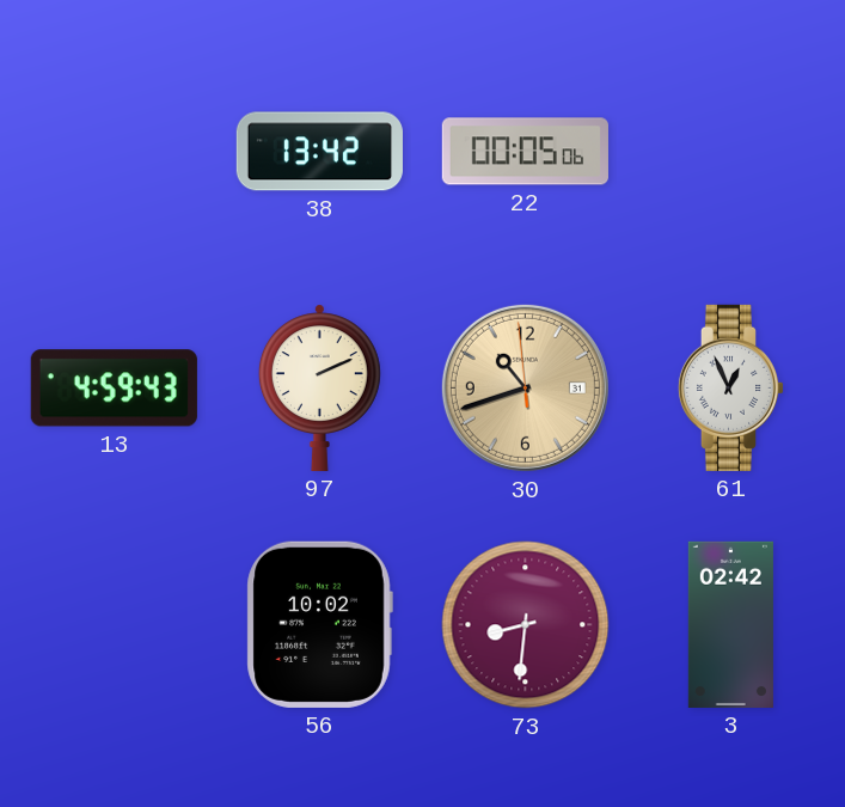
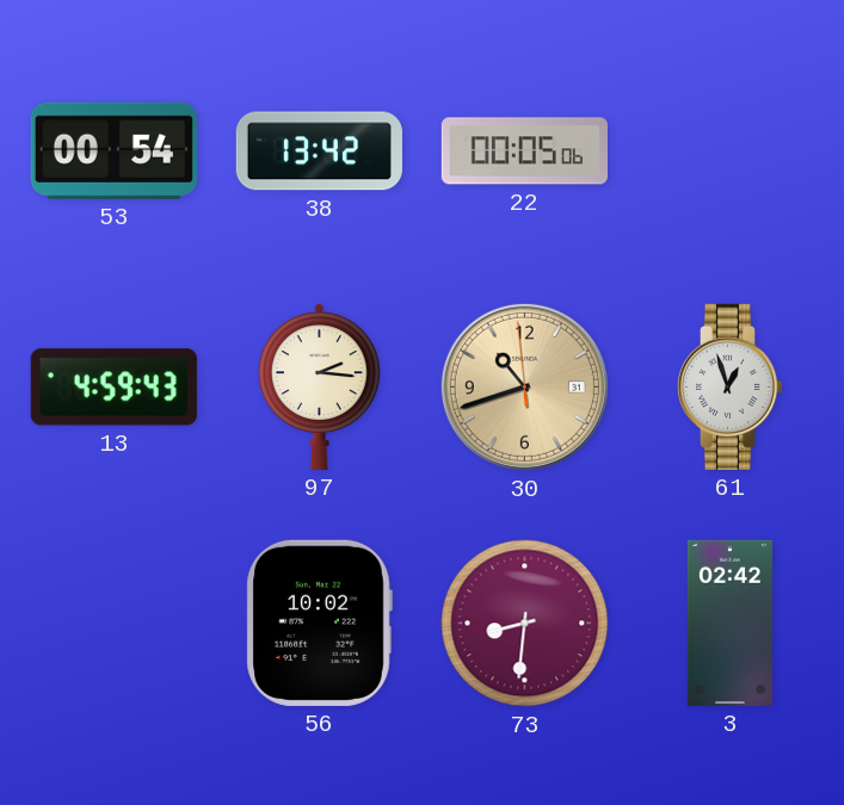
53: none -> 00:54 (113, 150)
97: 2:11 -> 2:16 (319, 386)
61: 12:56 -> 12:57 (731, 386)
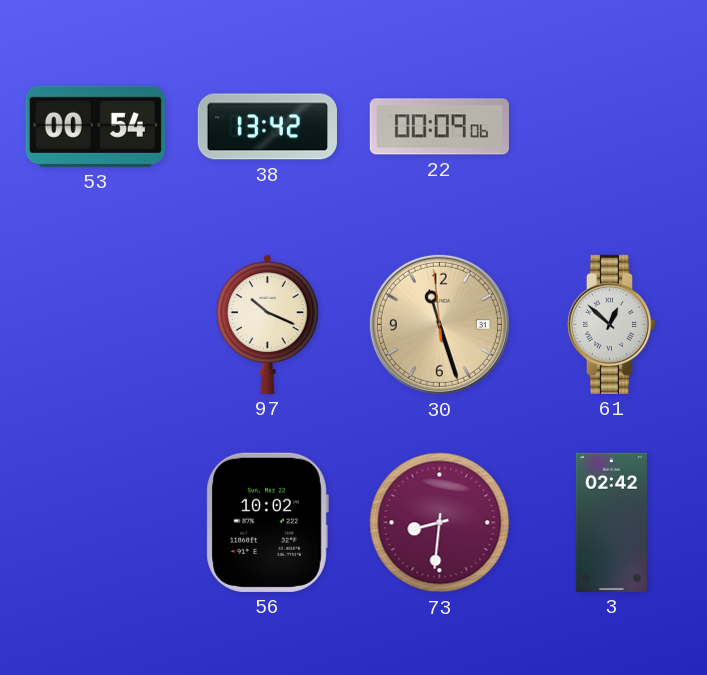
22: 00:05 -> 00:09 (439, 127)
13: 4:59 -> none (113, 388)
97: 2:16 -> 10:19 (267, 324)
30: 10:41 -> 11:26 (439, 324)
61: 12:57 -> 12:52 (612, 324)
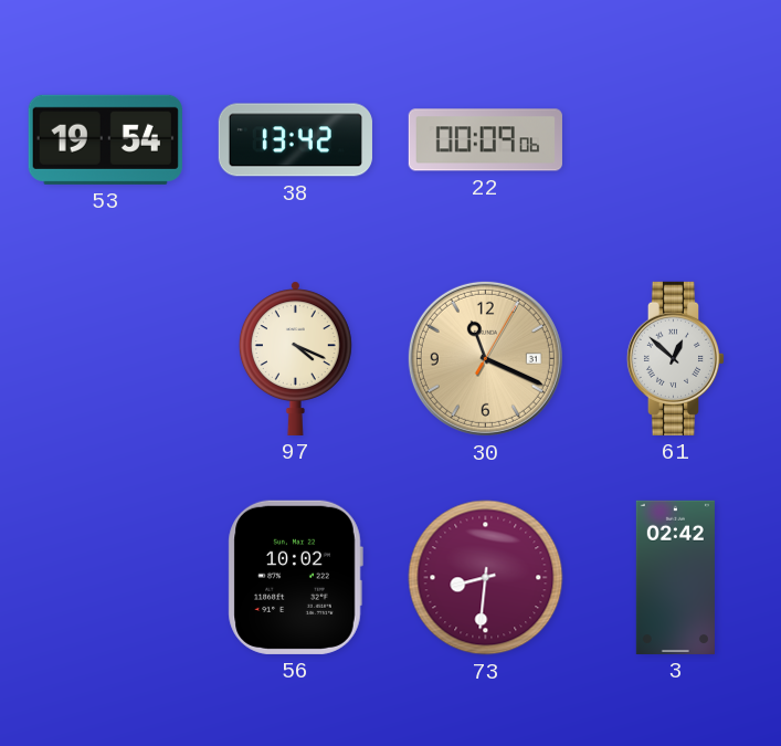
53: 00:54 -> 19:54 (105, 139)
97: 10:19 -> 4:19 (295, 358)
30: 11:26 -> 11:19 (485, 358)
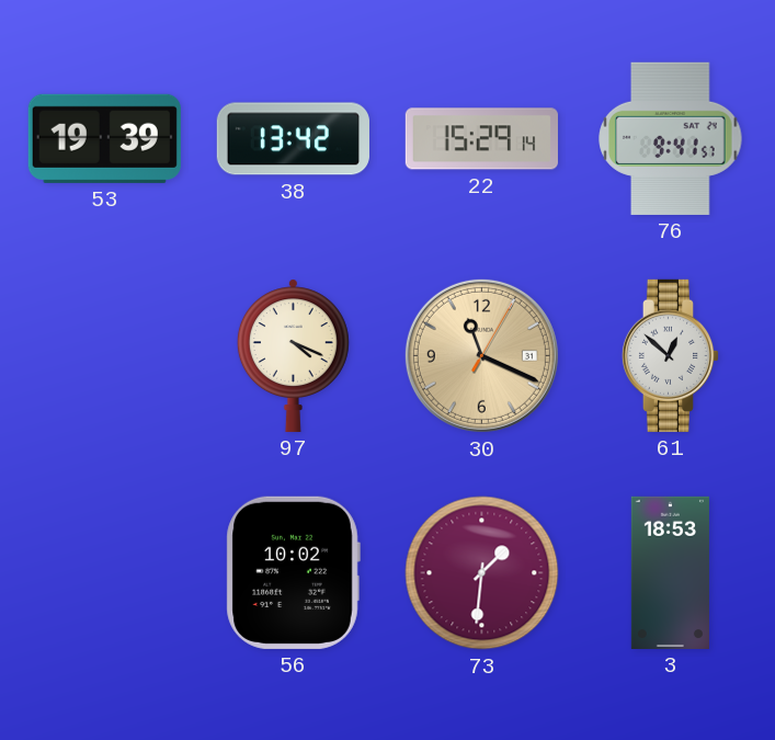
53: 19:54 -> 19:39 (104, 138)
22: 00:09 -> 15:29 (481, 139)
76: none -> 9:41 (671, 138)
73: 8:31 -> 1:31 (482, 573)
3: 02:42 -> 18:53 (670, 572)
